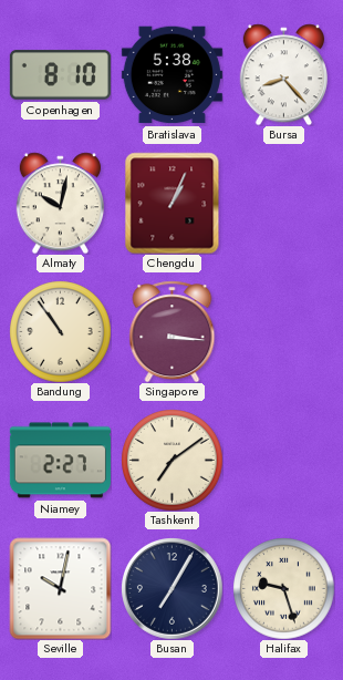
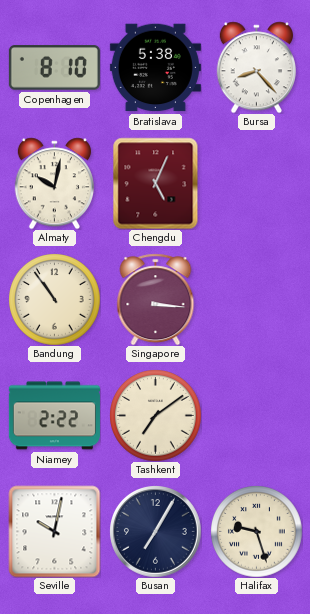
Chengdu: 1:04 -> 5:04 (156, 183)
Niamey: 2:27 -> 2:22 (54, 416)
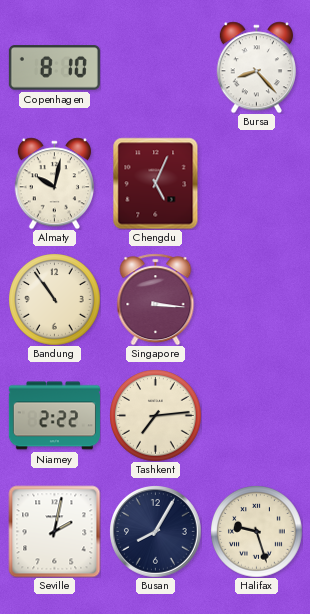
Bratislava: 5:38 -> none (155, 68)
Tashkent: 7:09 -> 7:14 (155, 415)
Seville: 10:02 -> 2:02 (54, 531)
Busan: 7:05 -> 8:05 (156, 532)
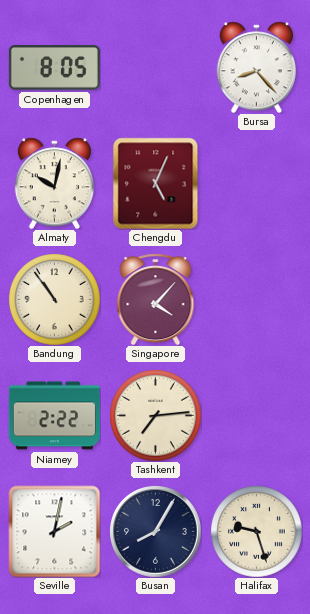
Copenhagen: 8:10 -> 8:05 (54, 68)
Singapore: 3:16 -> 4:07 (156, 299)
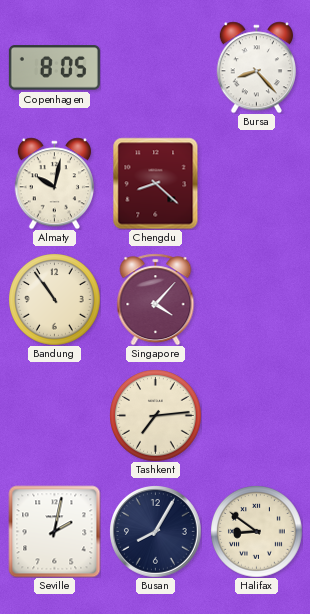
Chengdu: 5:04 -> 8:22 (156, 183)
Niamey: 2:22 -> none (54, 416)
Halifax: 9:27 -> 8:51 (256, 531)
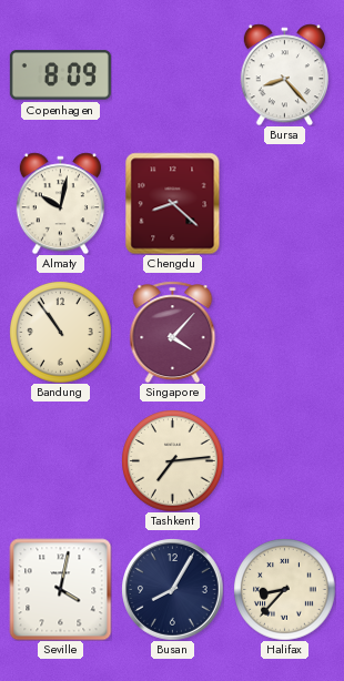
Copenhagen: 8:05 -> 8:09 (60, 75)
Seville: 2:02 -> 4:02 (60, 589)
Halifax: 8:51 -> 8:37 (284, 589)
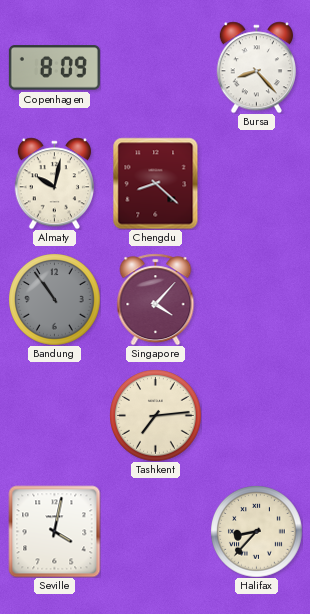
Bandung dial: cream -> grey (54, 299)
Busan: 8:05 -> none (173, 590)
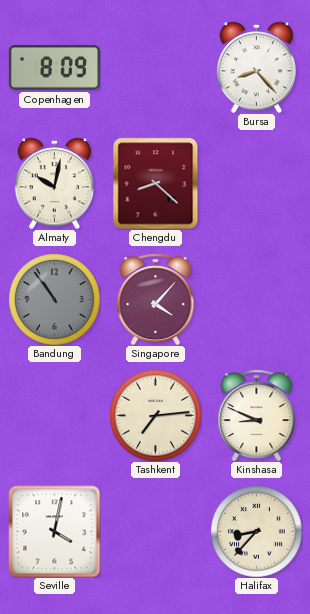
Kinshasa: none -> 8:49 (257, 415)
